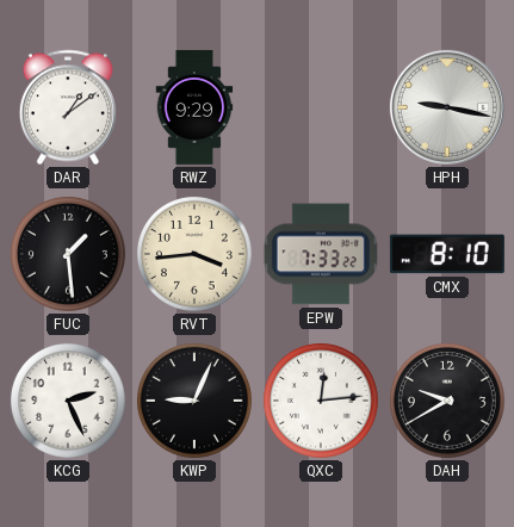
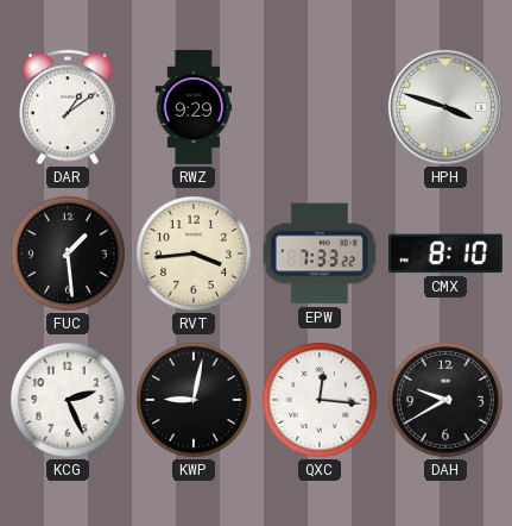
HPH: 9:17 -> 3:48 (445, 107)
KWP: 9:04 -> 9:02 (194, 400)
QXC: 12:14 -> 12:16 (320, 400)
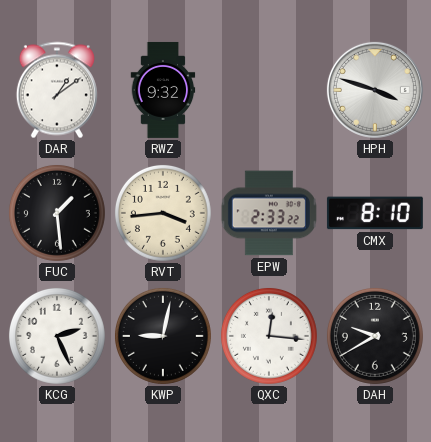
RWZ: 9:29 -> 9:32 (163, 90)
EPW: 7:33 -> 2:33 (269, 213)
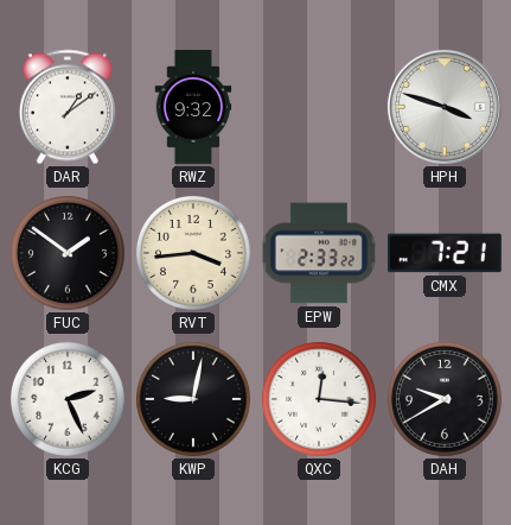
FUC: 1:29 -> 1:51 (68, 253)
CMX: 8:10 -> 7:21 (445, 253)
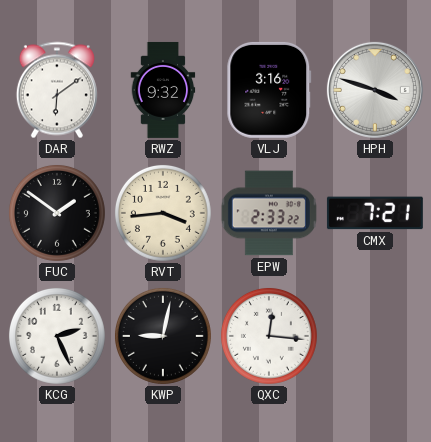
DAR: 1:09 -> 6:09 (57, 90)
VLJ: none -> 3:16 (269, 90)
DAH: 9:40 -> none (445, 399)
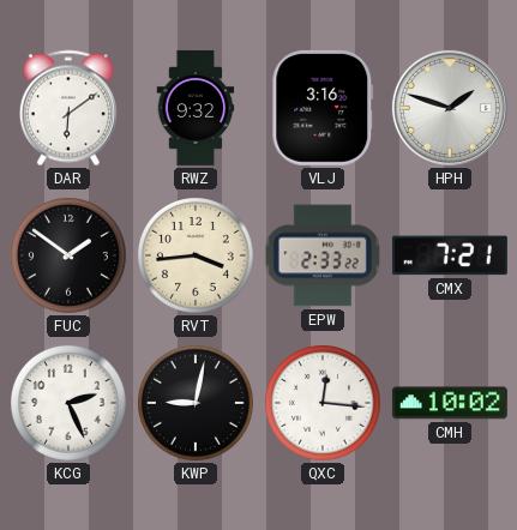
HPH: 3:48 -> 1:48 (450, 108)
CMH: none -> 10:02 (450, 403)
